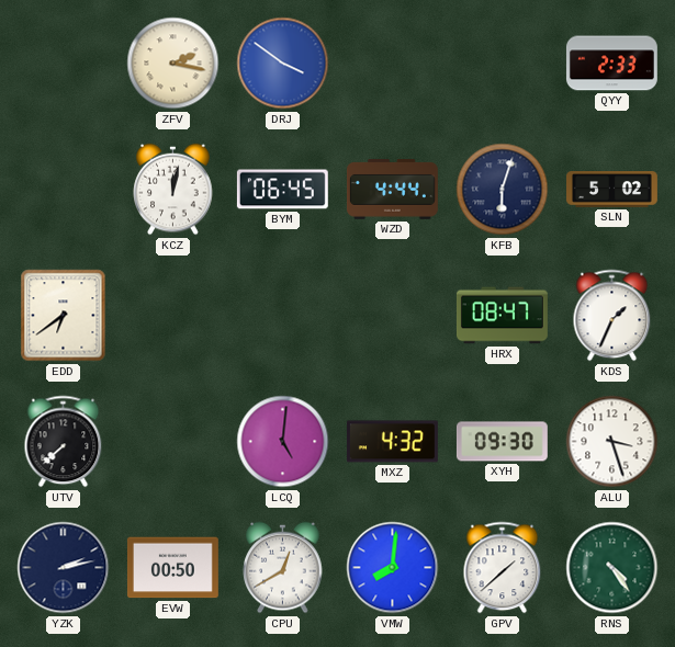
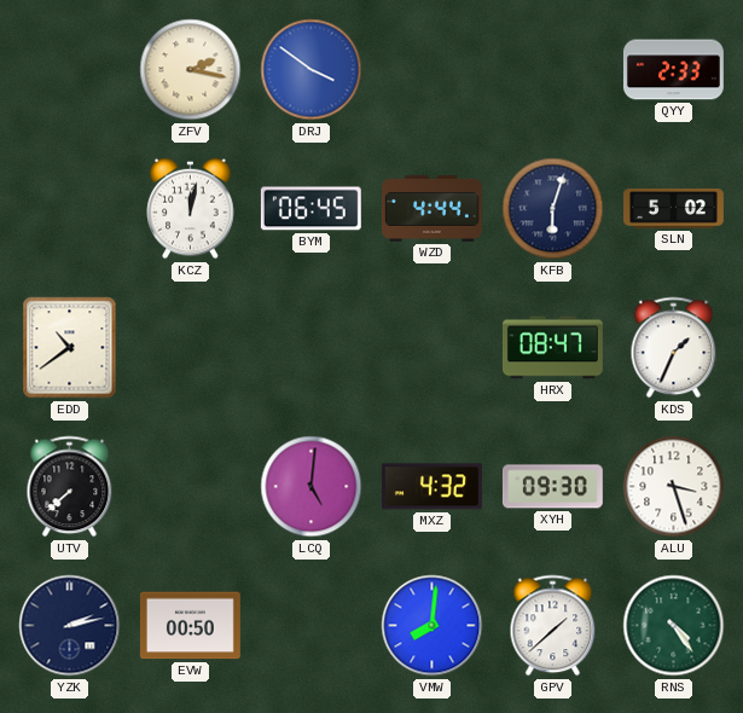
EDD: 6:39 -> 10:39 (70, 348)
CPU: 12:40 -> none (283, 568)
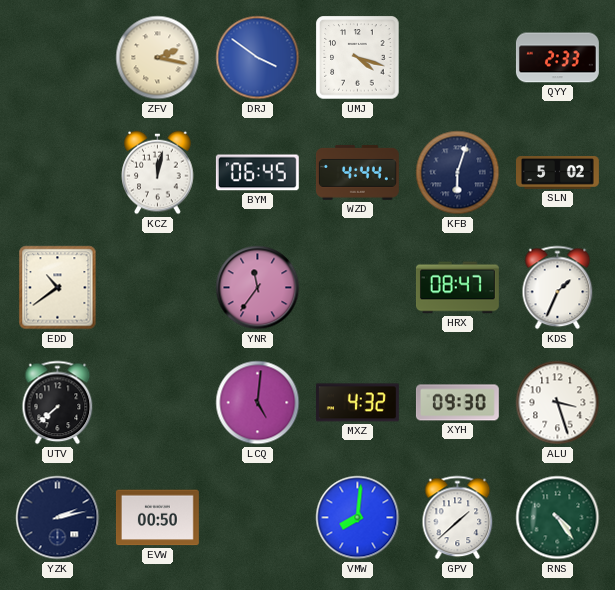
UMJ: none -> 4:18 (358, 58)
YNR: none -> 11:36 (258, 288)
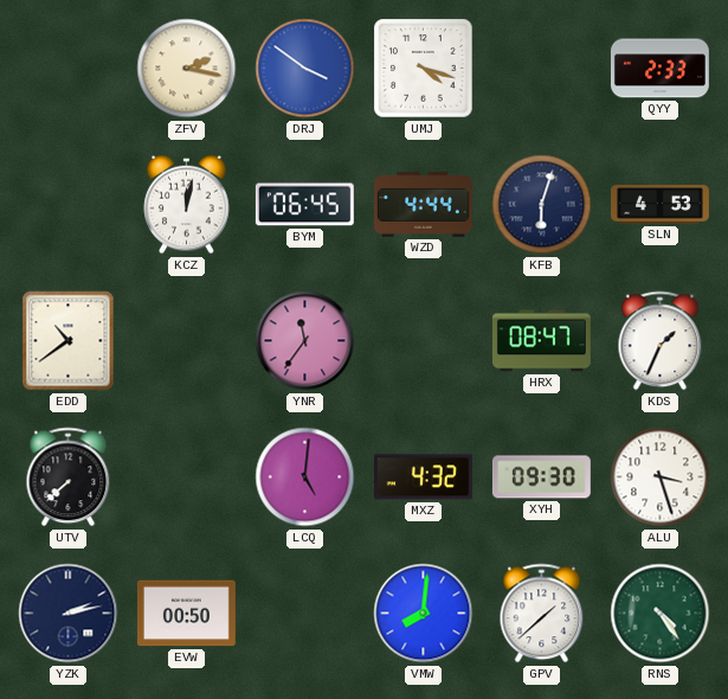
SLN: 5:02 -> 4:53 (661, 205)
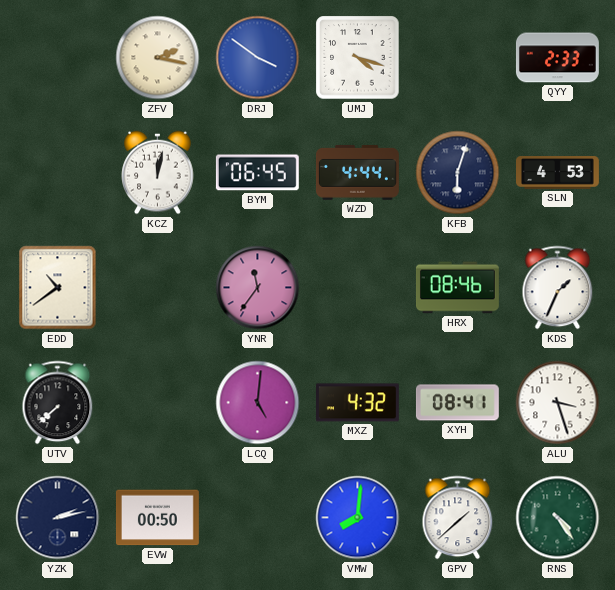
HRX: 08:47 -> 08:46 (457, 288)
XYH: 09:30 -> 08:41 (457, 403)
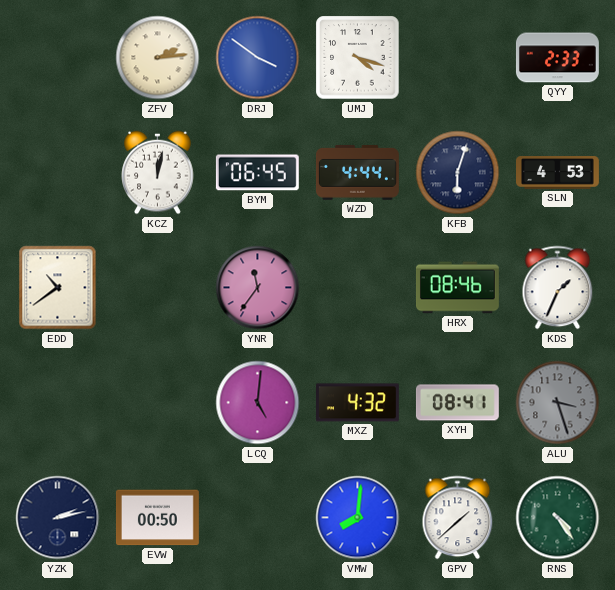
ZFV: 2:17 -> 2:14 (158, 58)
UTV: 7:38 -> none (58, 403)
ALU dial: white -> grey (558, 403)
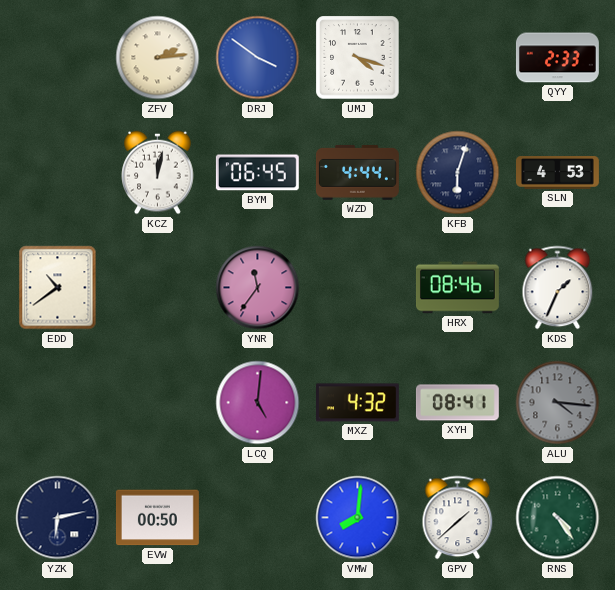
ALU: 3:27 -> 4:16 (558, 403)
YZK: 2:13 -> 6:13 (58, 518)
